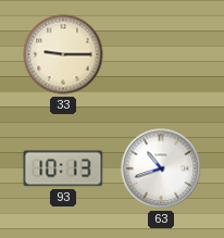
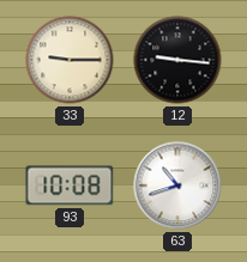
12: none -> 9:16 (177, 60)
93: 10:13 -> 10:08 (70, 185)
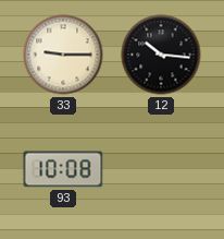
12: 9:16 -> 10:16 (161, 55)
63: 10:42 -> none (177, 185)
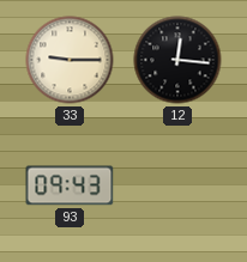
12: 10:16 -> 12:16 (177, 60)
93: 10:08 -> 09:43 (70, 185)
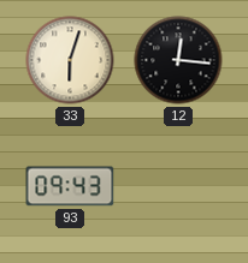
33: 9:15 -> 6:03 (70, 60)
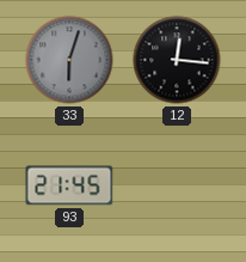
33 dial: cream -> grey (69, 60)
93: 09:43 -> 21:45 (69, 185)
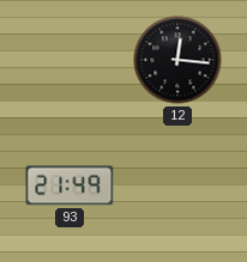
33: 6:03 -> none (69, 60)
93: 21:45 -> 21:49 (70, 185)
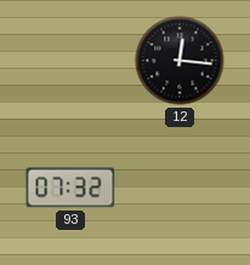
93: 21:49 -> 07:32 (70, 188)
